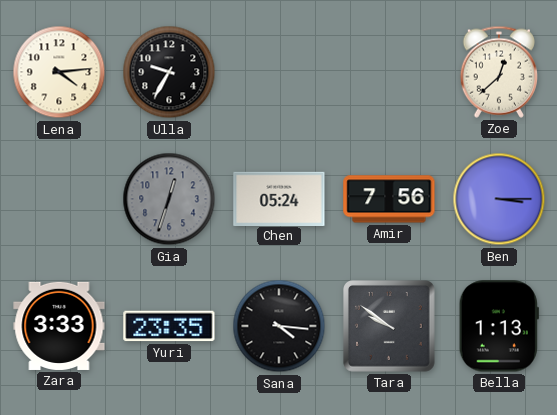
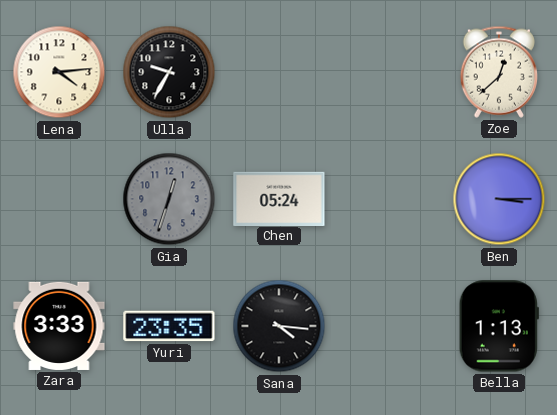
Amir: 7:56 -> none (389, 199)
Tara: 9:51 -> none (390, 327)
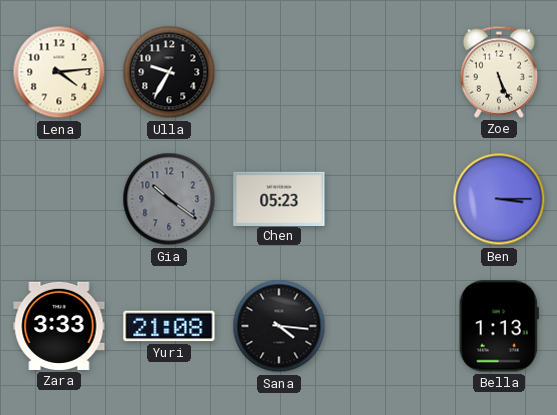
Zoe: 12:38 -> 5:26 (498, 72)
Gia: 12:33 -> 10:21 (169, 199)
Chen: 05:24 -> 05:23 (279, 198)
Yuri: 23:35 -> 21:08 (169, 326)
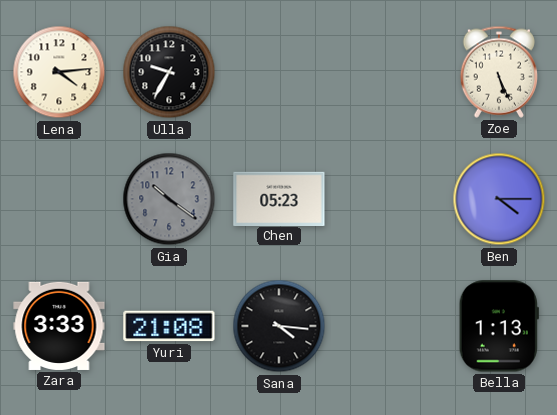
Ben: 3:15 -> 4:15 (499, 199)
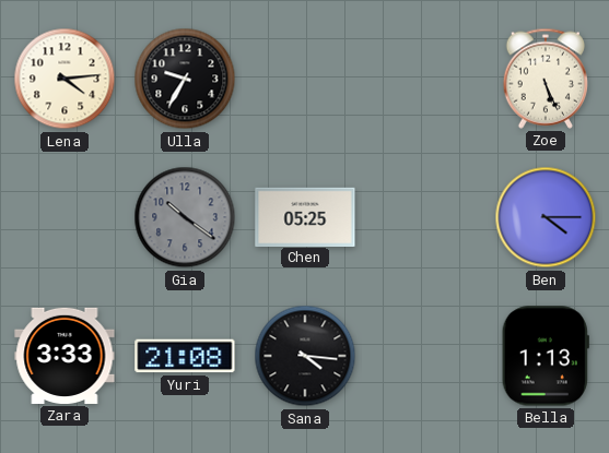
Chen: 05:23 -> 05:25 (305, 216)
